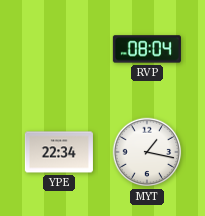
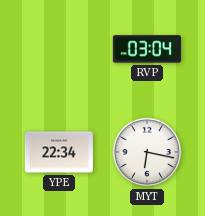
RVP: 08:04 -> 03:04 (147, 49)
MYT: 1:17 -> 6:17 (147, 152)
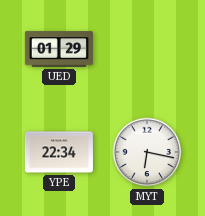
UED: none -> 01:29 (59, 49)
RVP: 03:04 -> none (147, 49)
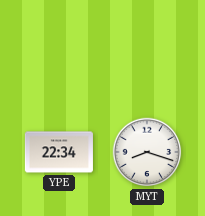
UED: 01:29 -> none (59, 49)
MYT: 6:17 -> 8:18 (147, 152)
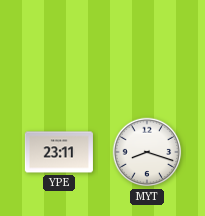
YPE: 22:34 -> 23:11 (59, 152)
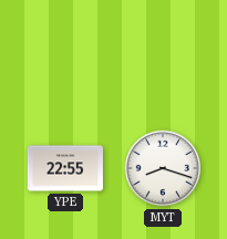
YPE: 23:11 -> 22:55 (65, 168)
